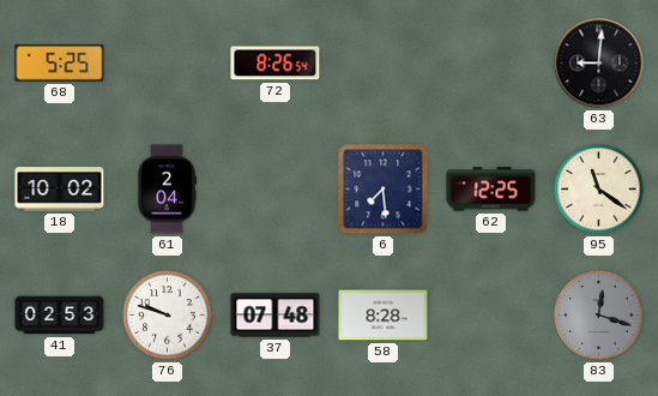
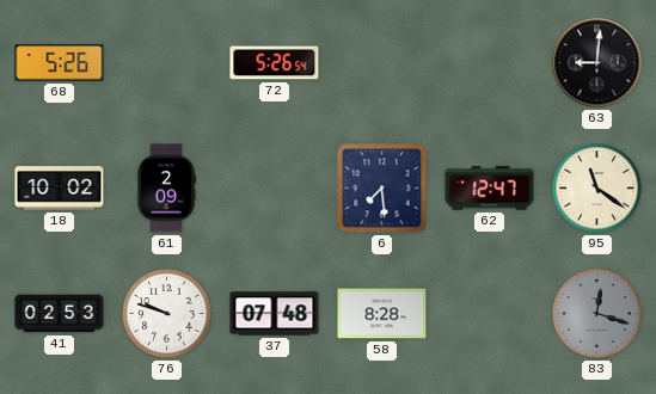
68: 5:25 -> 5:26 (60, 63)
72: 8:26 -> 5:26 (275, 63)
61: 2:04 -> 2:09 (166, 189)
62: 12:25 -> 12:47 (490, 189)
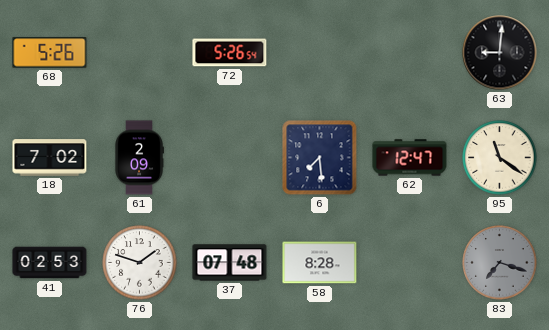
18: 10:02 -> 7:02 (50, 158)
76: 9:48 -> 1:48 (140, 263)
83: 12:18 -> 7:18 (500, 263)
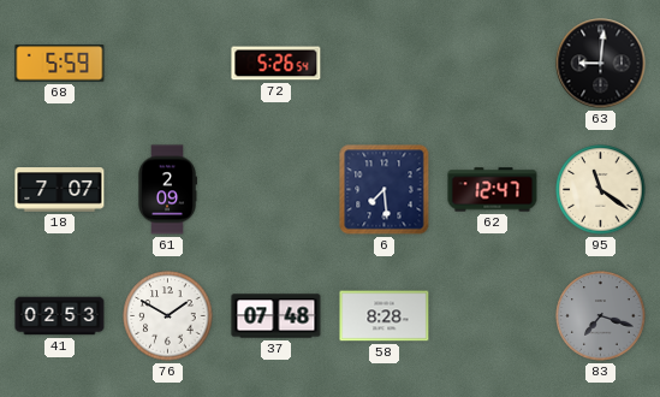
68: 5:26 -> 5:59 (60, 64)
18: 7:02 -> 7:07 (60, 190)
76: 1:48 -> 1:50 (168, 316)
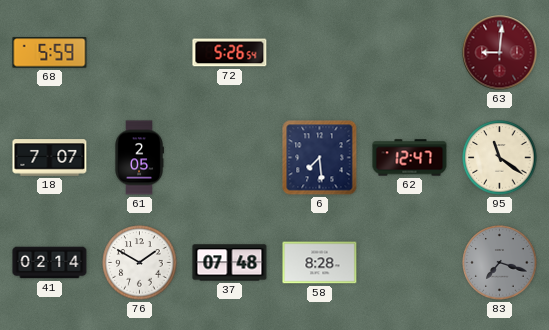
63 dial: black -> burgundy (500, 53)
61: 2:09 -> 2:05 (139, 158)
41: 02:53 -> 02:14 (50, 263)
